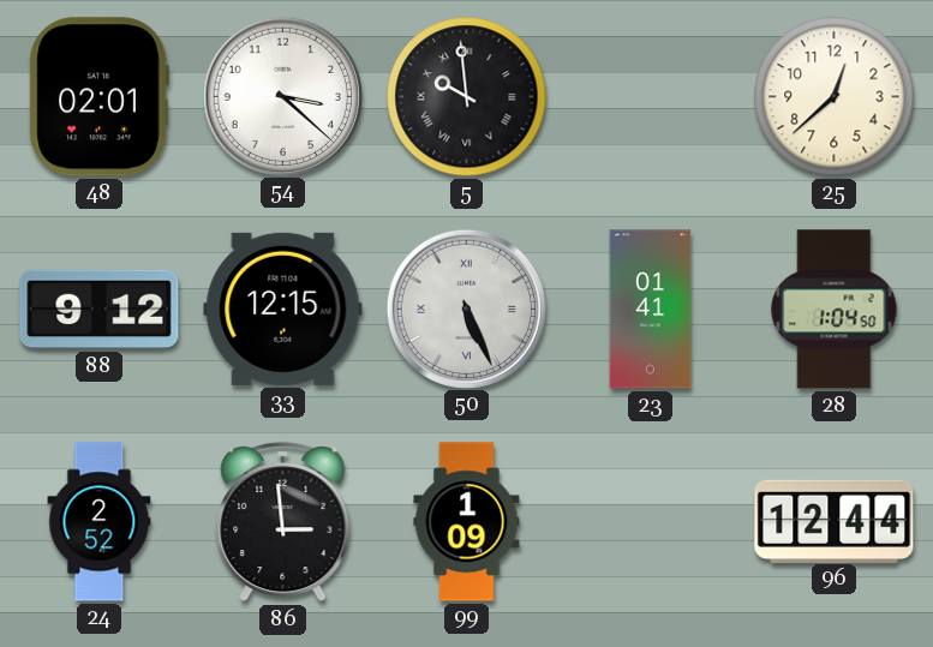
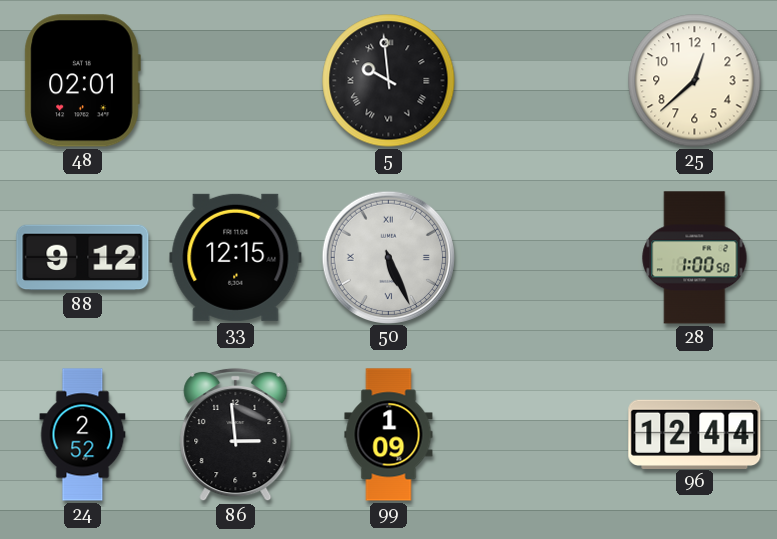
54: 3:22 -> none (282, 96)
23: 01:41 -> none (651, 310)
28: 1:04 -> 1:00 (695, 258)
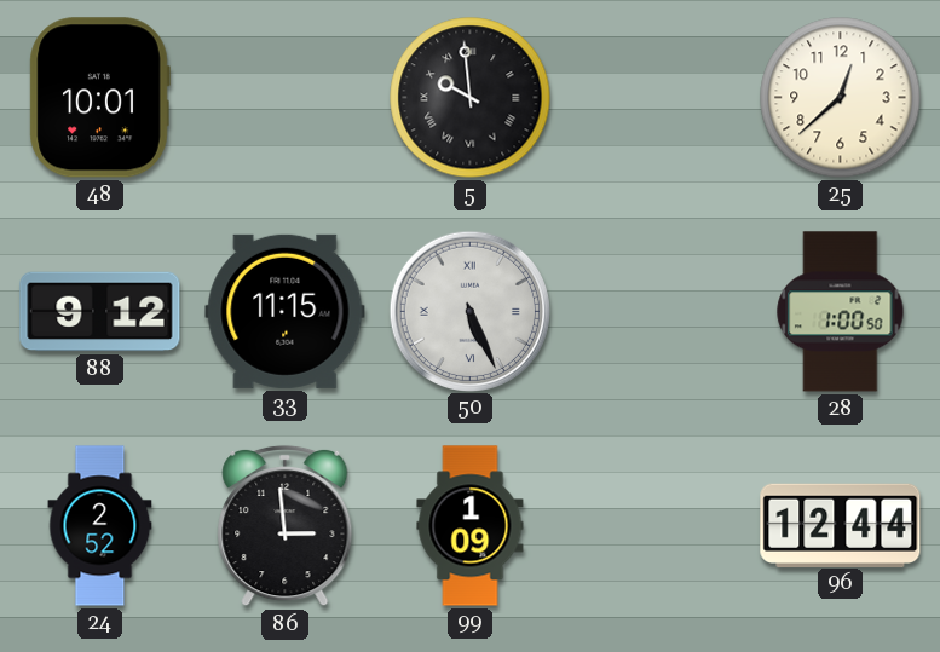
48: 02:01 -> 10:01 (99, 98)
33: 12:15 -> 11:15 (286, 311)
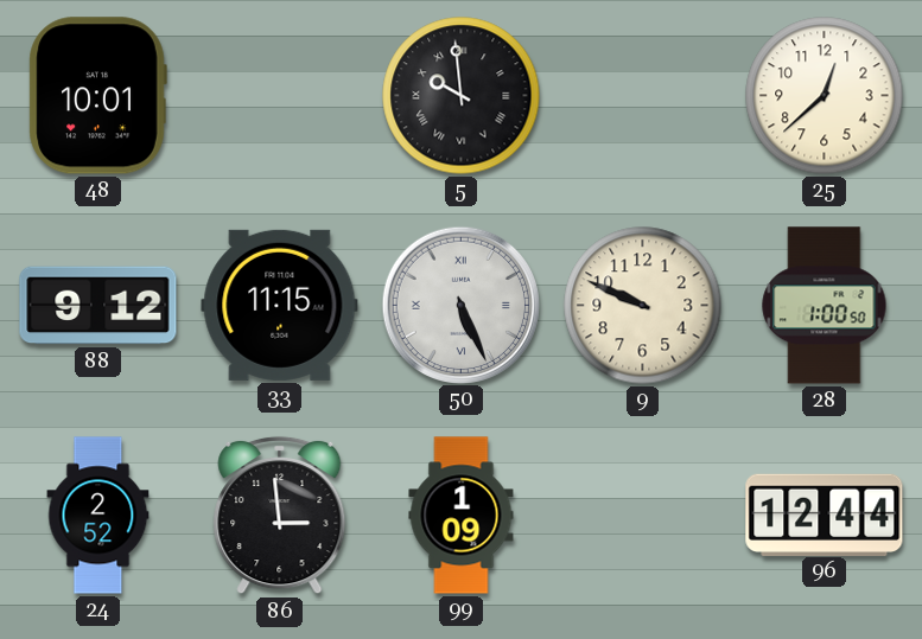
9: none -> 9:49 (643, 306)
